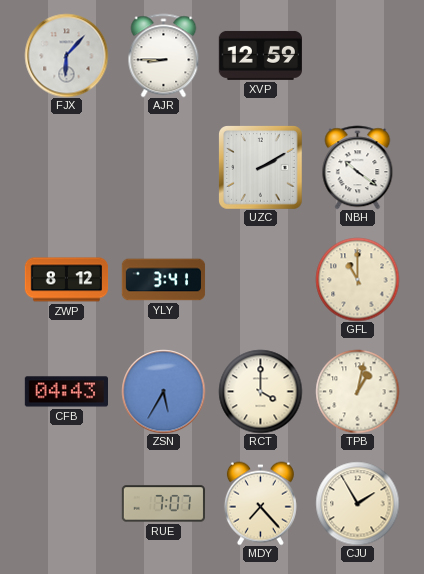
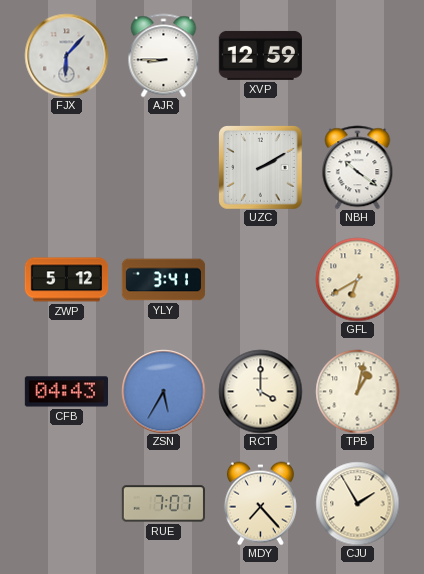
ZWP: 8:12 -> 5:12 (66, 280)
GFL: 11:00 -> 6:40 (357, 279)
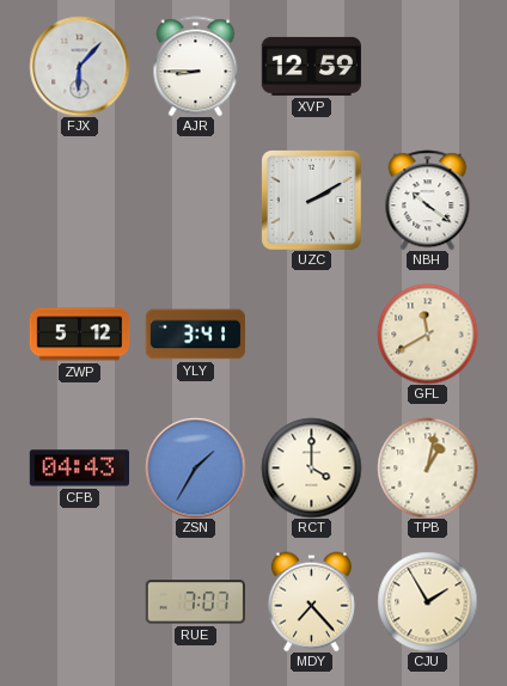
GFL: 6:40 -> 11:40 (427, 333)
ZSN: 5:35 -> 1:35 (195, 467)
